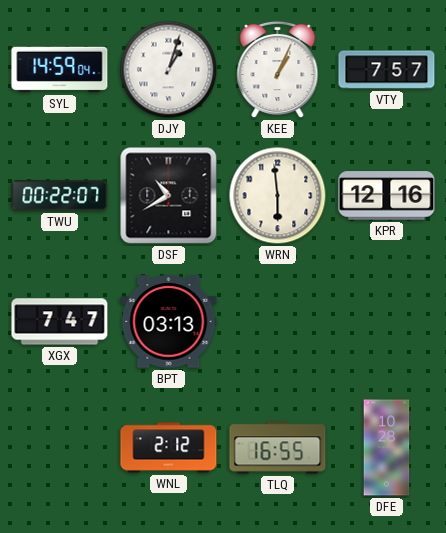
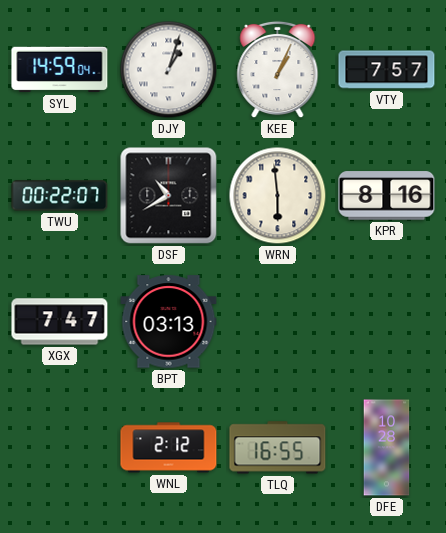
KPR: 12:16 -> 8:16 (387, 196)
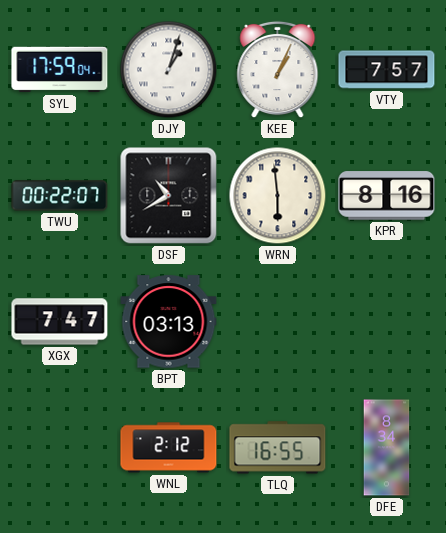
SYL: 14:59 -> 17:59 (60, 70)
DFE: 10:28 -> 8:34 (387, 448)
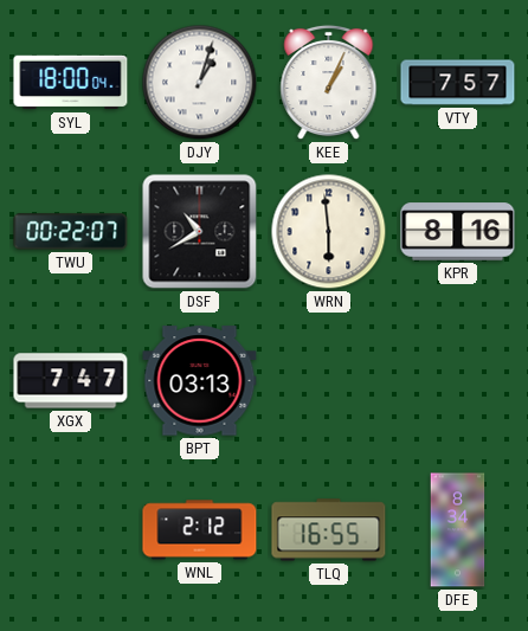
SYL: 17:59 -> 18:00 (71, 83)
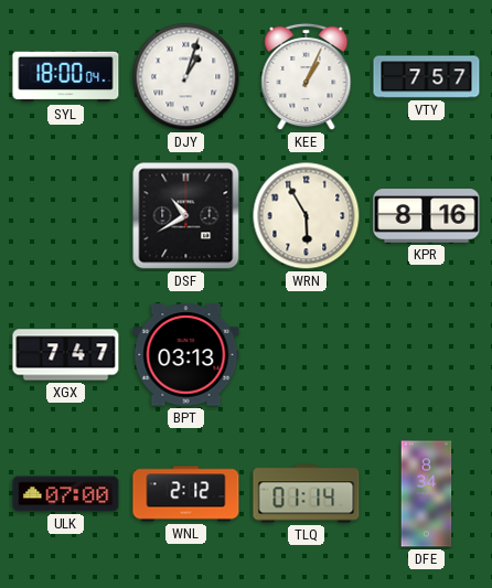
TWU: 00:22 -> none (71, 232)
WRN: 5:59 -> 5:55 (307, 216)
ULK: none -> 07:00 (66, 494)
TLQ: 16:55 -> 01:14 (307, 494)
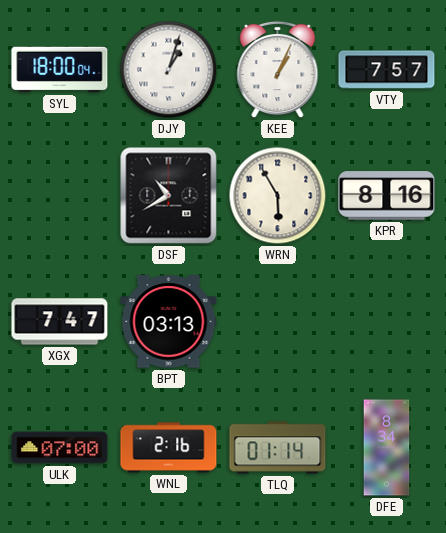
WNL: 2:12 -> 2:16 (169, 448)
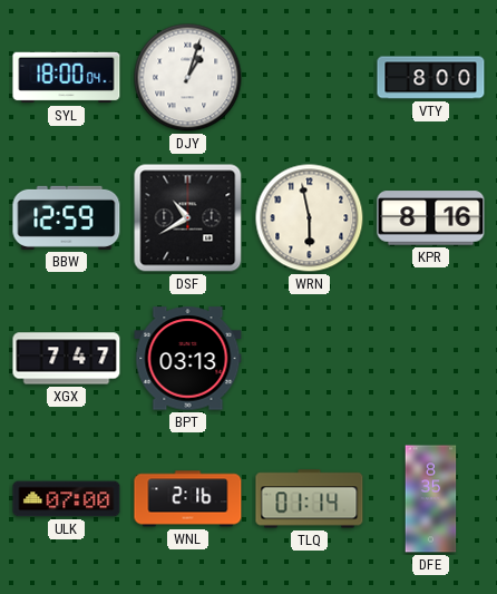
KEE: 1:04 -> none (278, 70)
VTY: 7:57 -> 8:00 (431, 78)
BBW: none -> 12:59 (67, 217)
WRN: 5:55 -> 5:58 (310, 218)
DFE: 8:34 -> 8:35 (431, 499)
